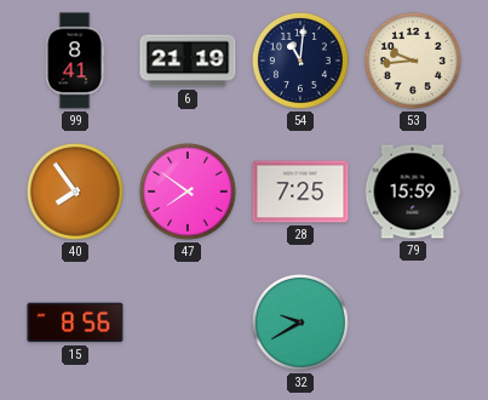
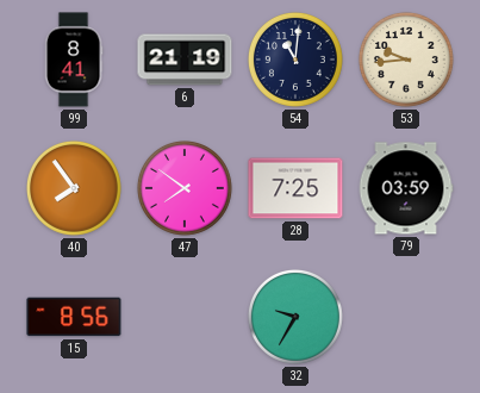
79: 15:59 -> 03:59 (406, 188)
32: 9:40 -> 9:35 (295, 317)
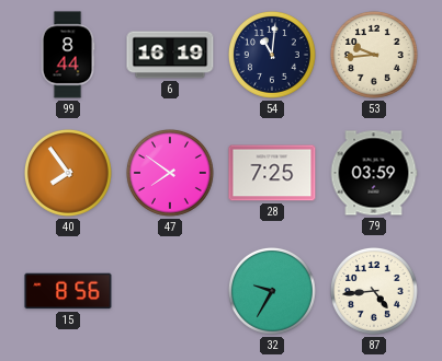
99: 8:41 -> 8:44 (68, 55)
6: 21:19 -> 16:19 (170, 55)
87: none -> 4:44 (374, 291)
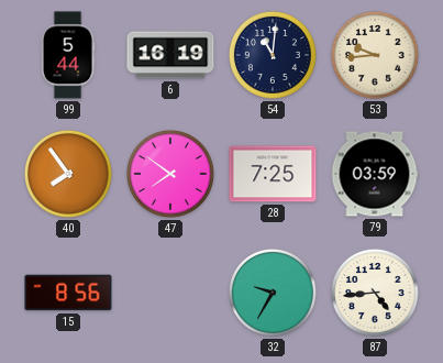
99: 8:44 -> 5:44 (68, 55)
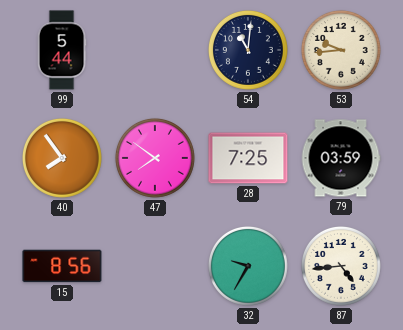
6: 16:19 -> none (170, 55)
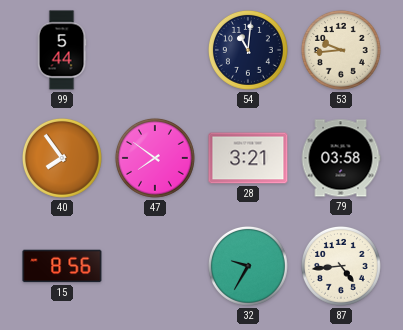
28: 7:25 -> 3:21 (248, 158)
79: 03:59 -> 03:58 (341, 158)
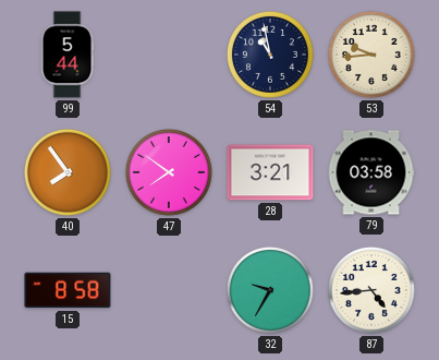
54: 11:01 -> 10:58 (270, 55)
15: 8:56 -> 8:58 (68, 290)
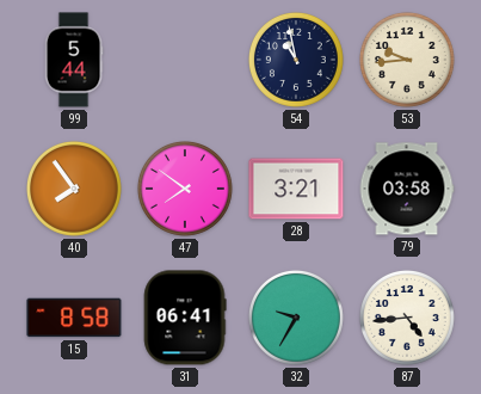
31: none -> 06:41 (185, 318)
